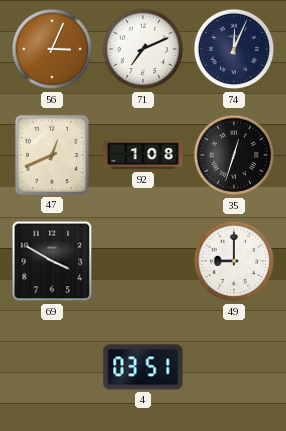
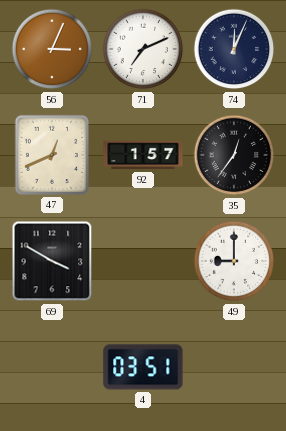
92: 1:08 -> 1:57 (143, 155)
35: 12:33 -> 12:36 (234, 155)
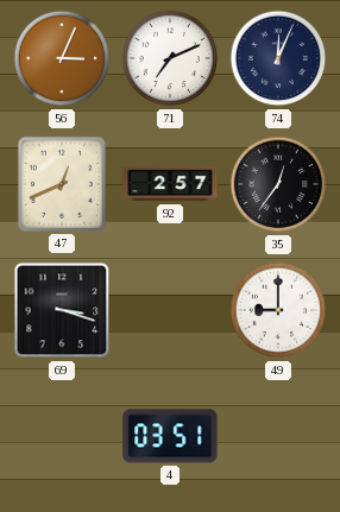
92: 1:57 -> 2:57 (170, 184)
69: 3:50 -> 3:18 (62, 310)
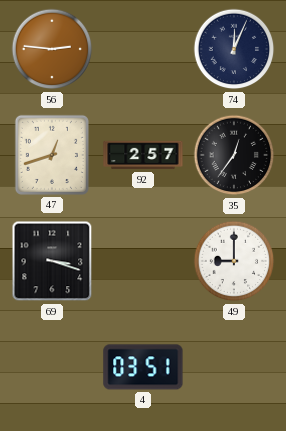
56: 3:04 -> 2:46 (52, 49)
71: 7:11 -> none (170, 58)
47: 12:41 -> 12:42 (52, 155)
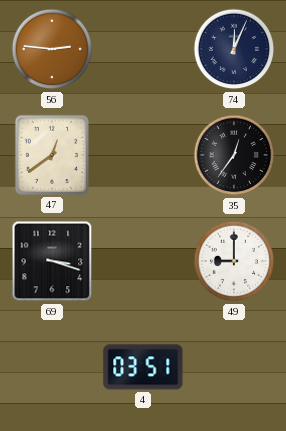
47: 12:42 -> 12:39 (52, 155)
92: 2:57 -> none (143, 155)
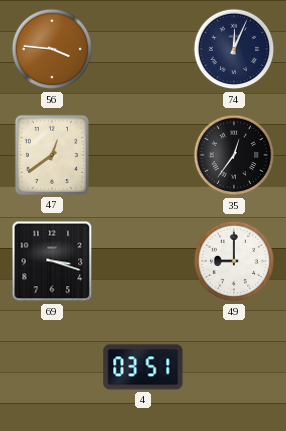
56: 2:46 -> 3:46 (52, 49)
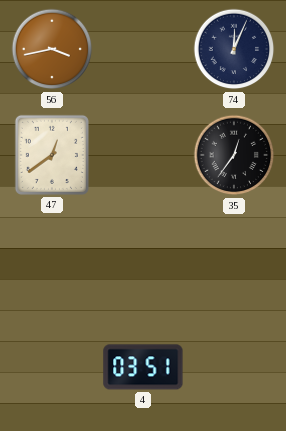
56: 3:46 -> 3:43 (52, 49)
69: 3:18 -> none (52, 261)
49: 9:00 -> none (234, 261)
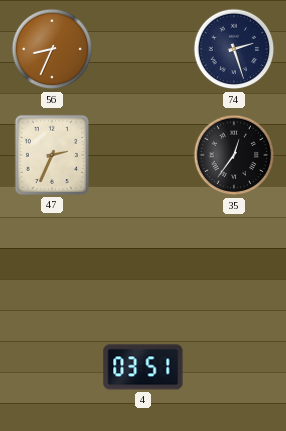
56: 3:43 -> 8:34 (52, 49)
74: 12:04 -> 2:27 (234, 49)
47: 12:39 -> 2:34 (52, 155)
